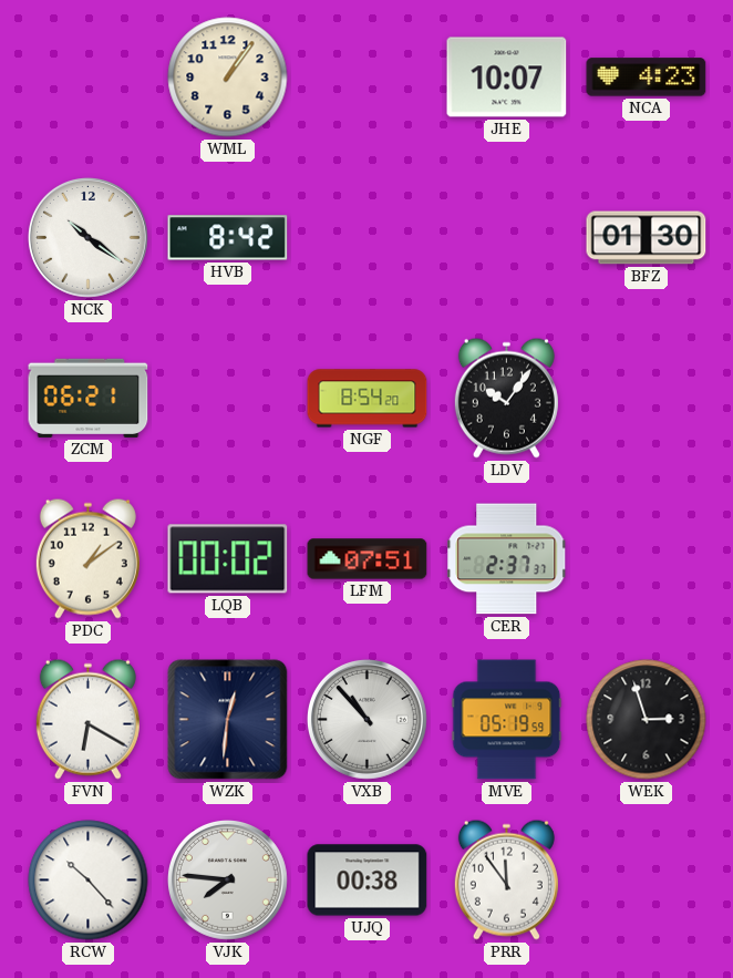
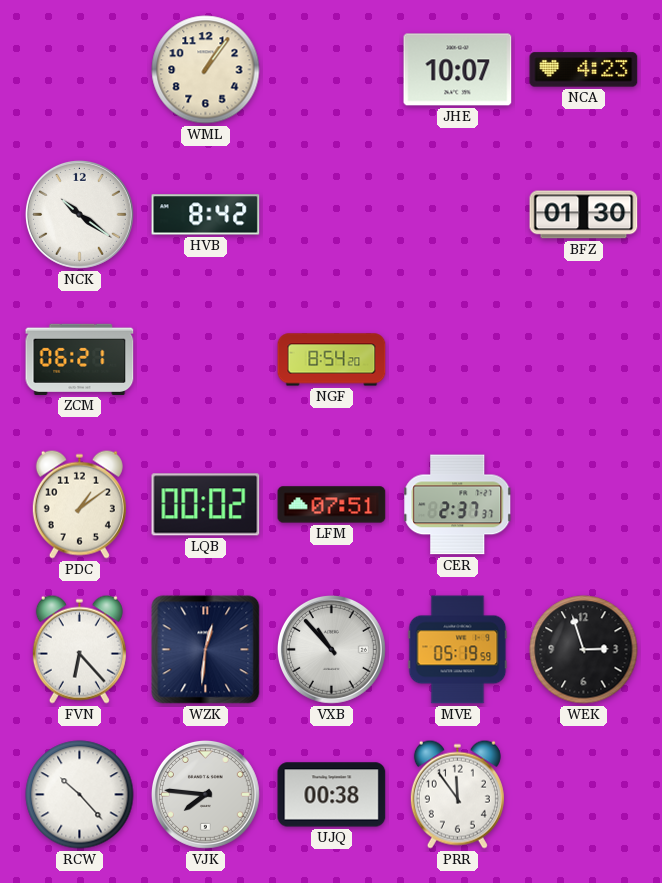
LDV: 10:06 -> none (506, 398)
FVN: 6:20 -> 6:23 (79, 649)
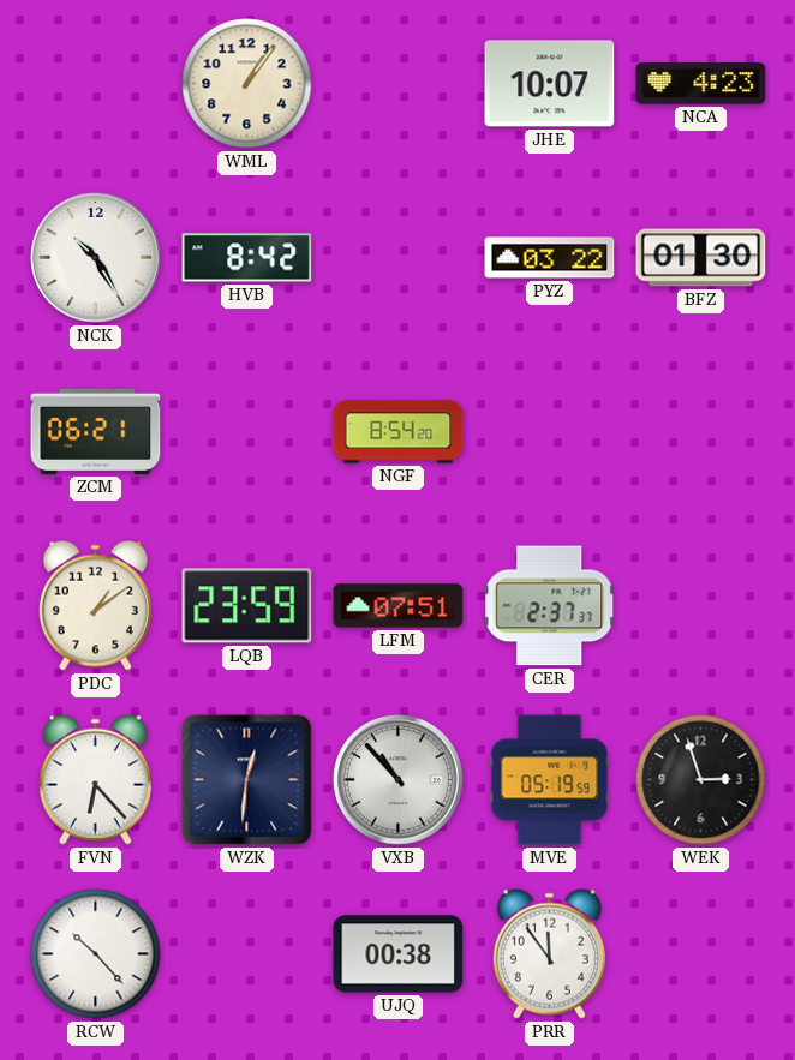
NCK: 10:21 -> 10:25 (95, 257)
PYZ: none -> 03:22 (550, 258)
LQB: 00:02 -> 23:59 (247, 606)
VJK: 7:46 -> none (205, 794)
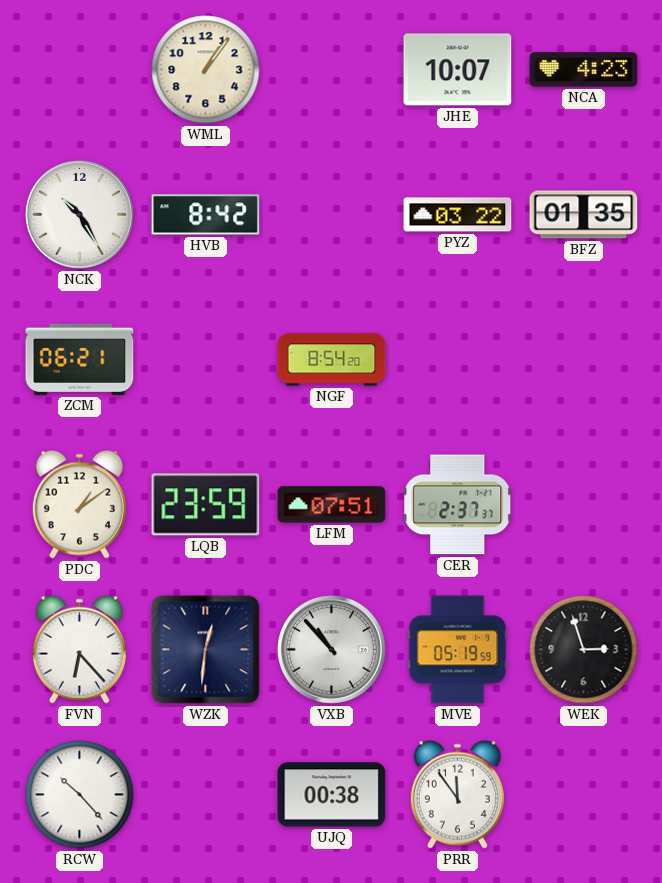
BFZ: 01:30 -> 01:35 (584, 215)
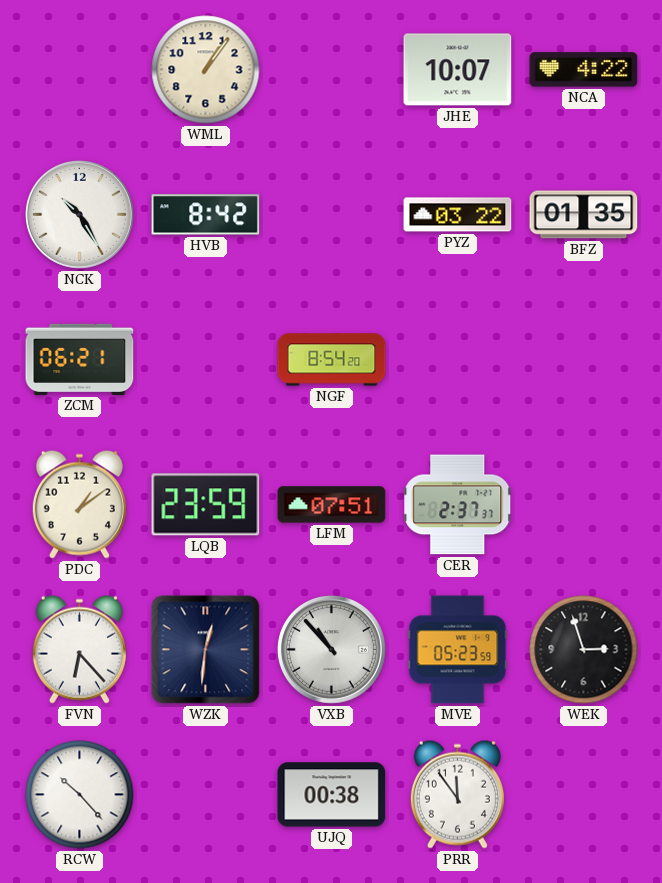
NCA: 4:23 -> 4:22 (584, 70)
MVE: 05:19 -> 05:23 (458, 650)
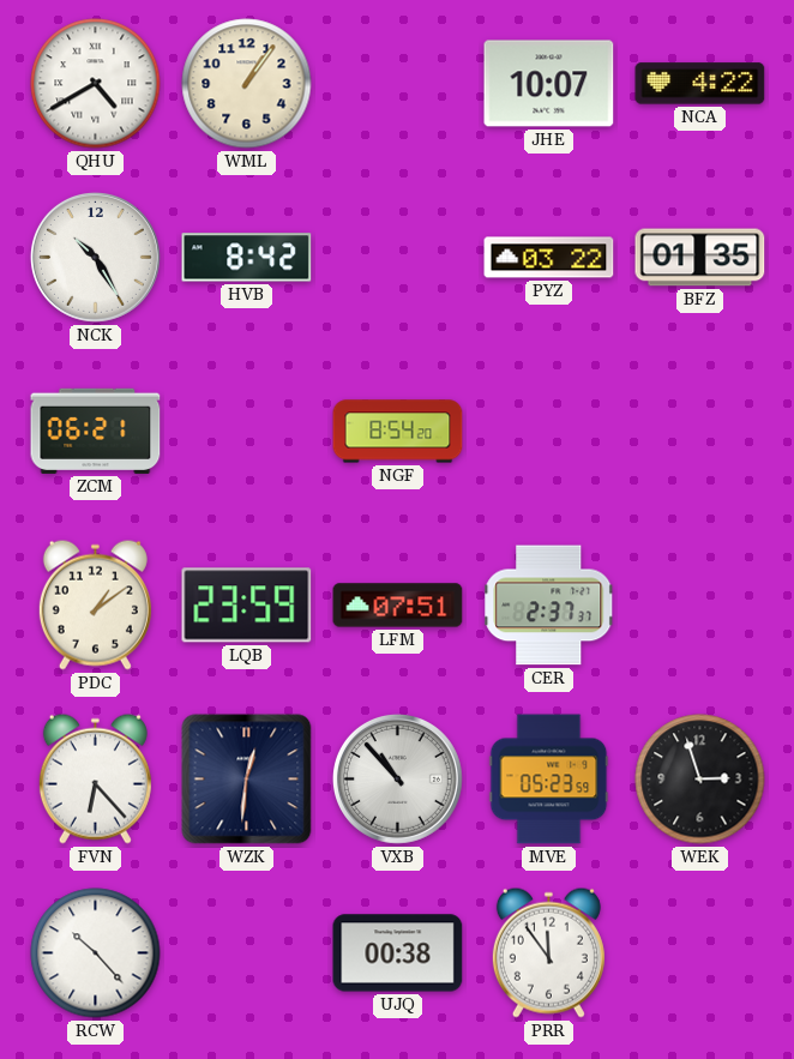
QHU: none -> 4:40 (96, 84)
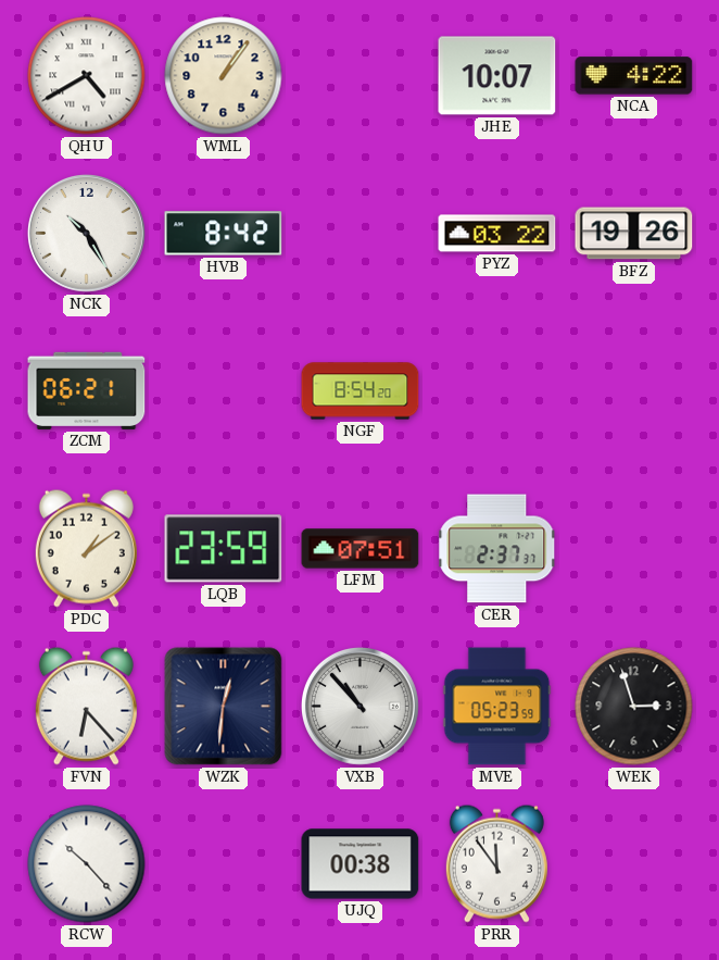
BFZ: 01:35 -> 19:26 (634, 234)
